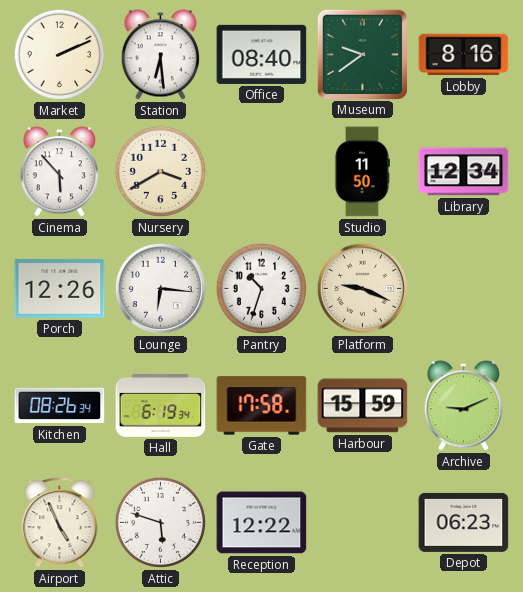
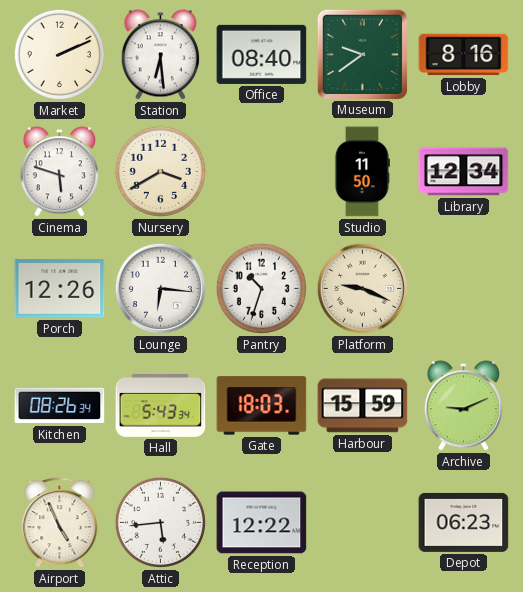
Cinema: 5:53 -> 5:48 (59, 172)
Hall: 6:19 -> 5:43 (161, 406)
Gate: 17:58 -> 18:03 (262, 406)
Attic: 5:48 -> 5:44 (160, 522)
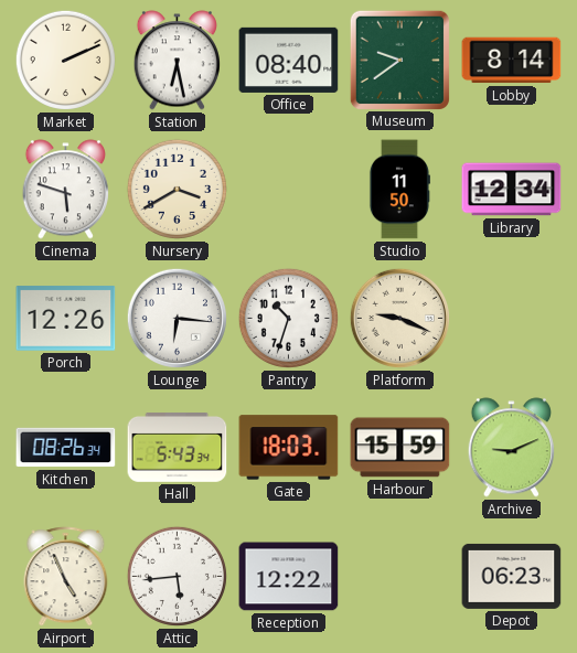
Station: 6:29 -> 6:28 (177, 61)
Lobby: 8:16 -> 8:14 (512, 61)
